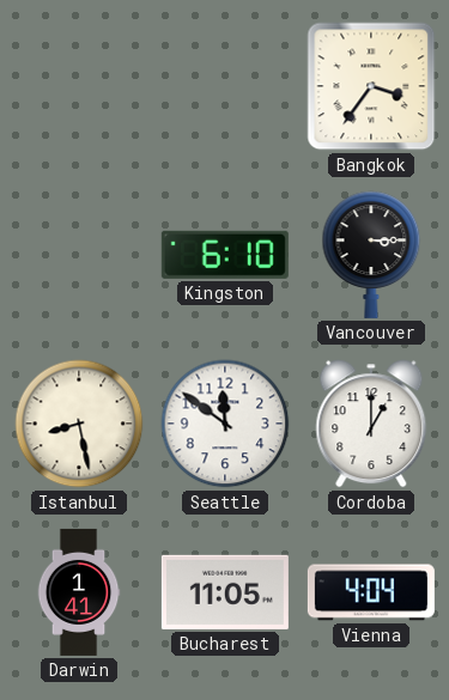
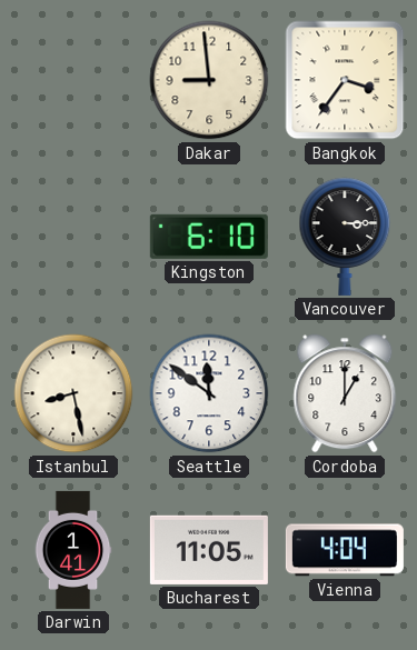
Dakar: none -> 8:59 (209, 80)
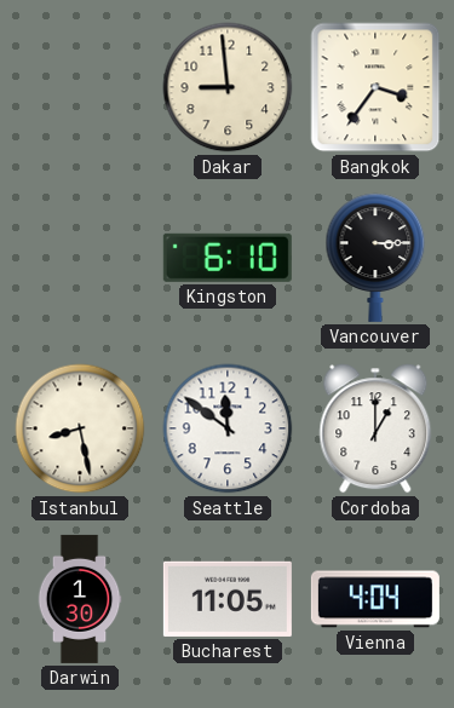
Darwin: 1:41 -> 1:30 (80, 599)
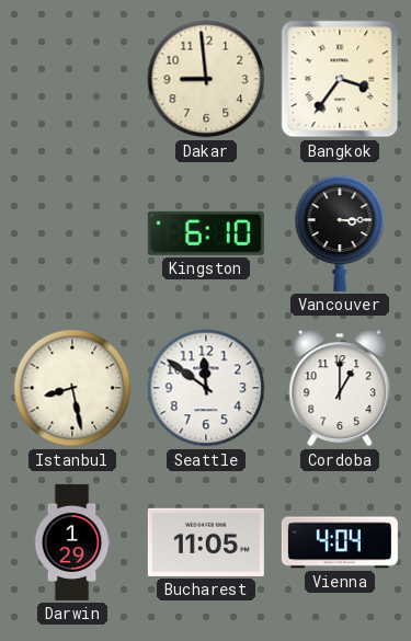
Darwin: 1:30 -> 1:29 (72, 542)
